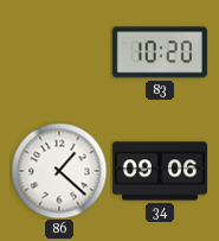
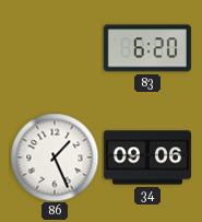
83: 10:20 -> 6:20 (147, 48)
86: 1:22 -> 1:26 (55, 157)
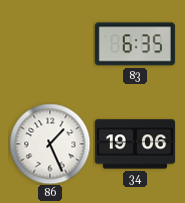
83: 6:20 -> 6:35 (135, 44)
34: 09:06 -> 19:06 (135, 144)
